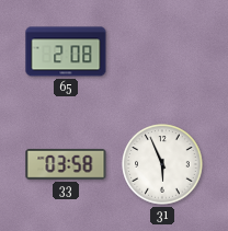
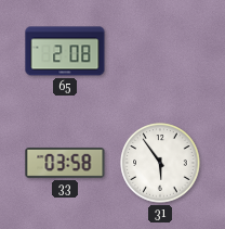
31: 5:56 -> 5:54 (160, 163)
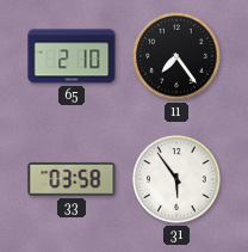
65: 2:08 -> 2:10 (72, 56)
11: none -> 7:24 (176, 56)
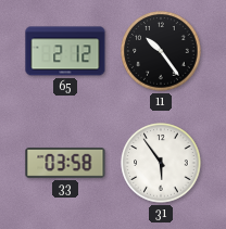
65: 2:10 -> 2:12 (65, 51)
11: 7:24 -> 10:24 (161, 51)
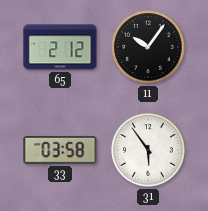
11: 10:24 -> 10:06 (148, 47)
